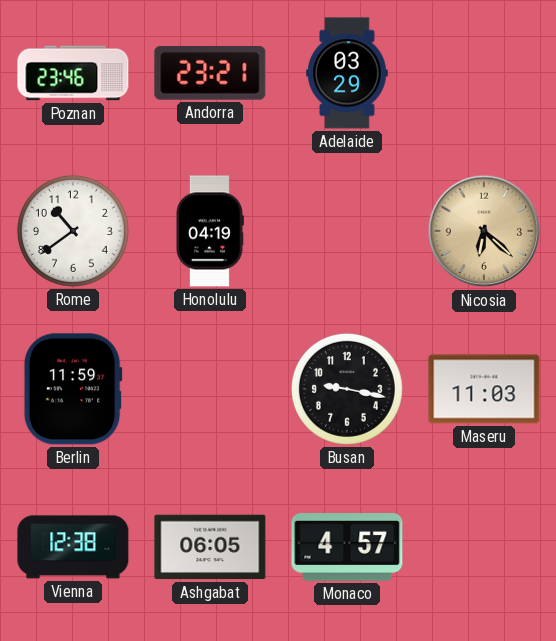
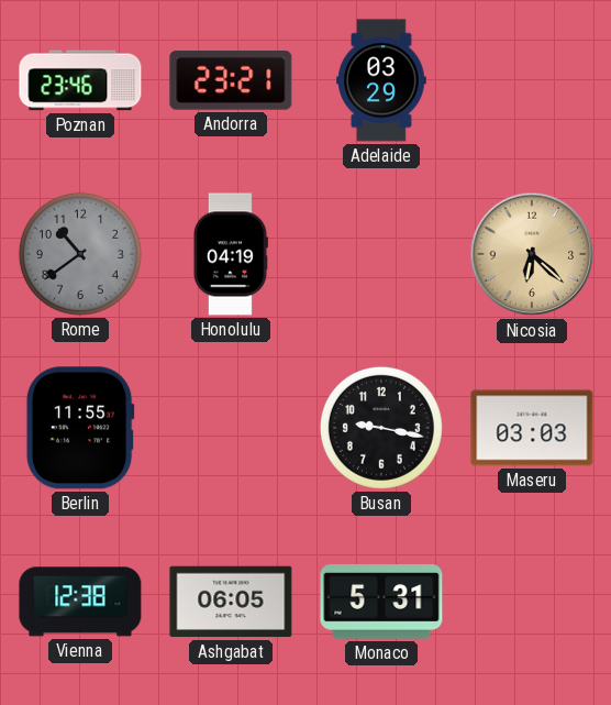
Rome dial: white -> grey (80, 254)
Berlin: 11:59 -> 11:55 (80, 428)
Maseru: 11:03 -> 03:03 (532, 428)
Monaco: 4:57 -> 5:31 (381, 603)
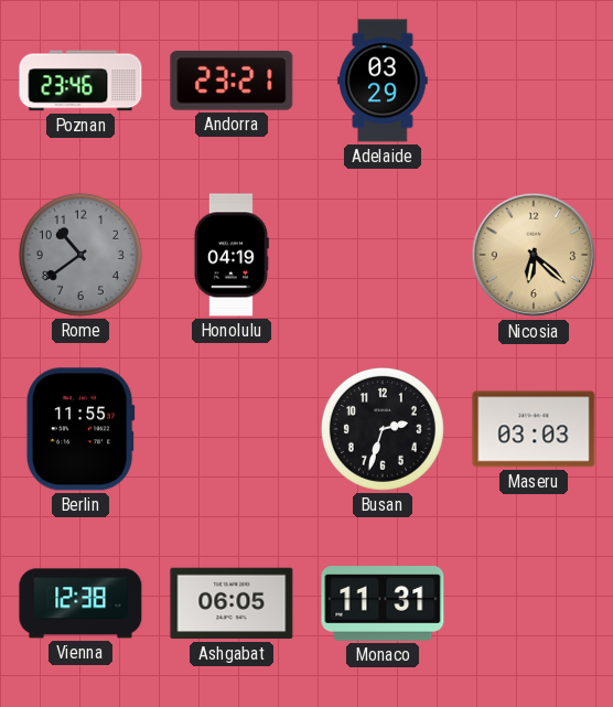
Busan: 9:17 -> 2:33 (383, 429)
Monaco: 5:31 -> 11:31 (383, 604)
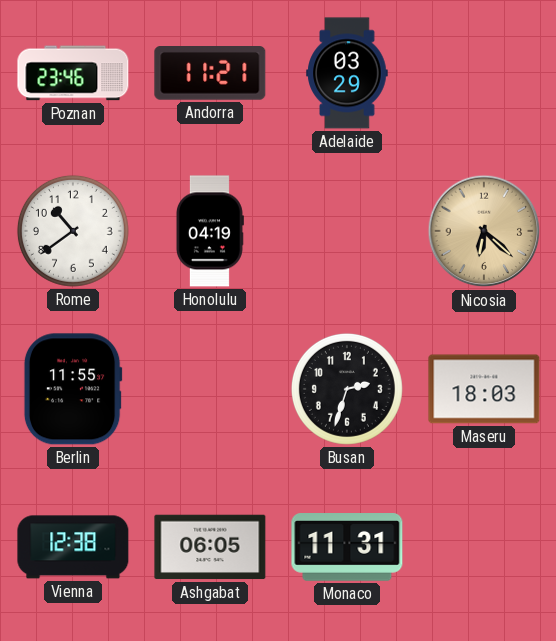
Andorra: 23:21 -> 11:21 (210, 74)
Rome dial: grey -> white (73, 231)
Maseru: 03:03 -> 18:03 (484, 389)
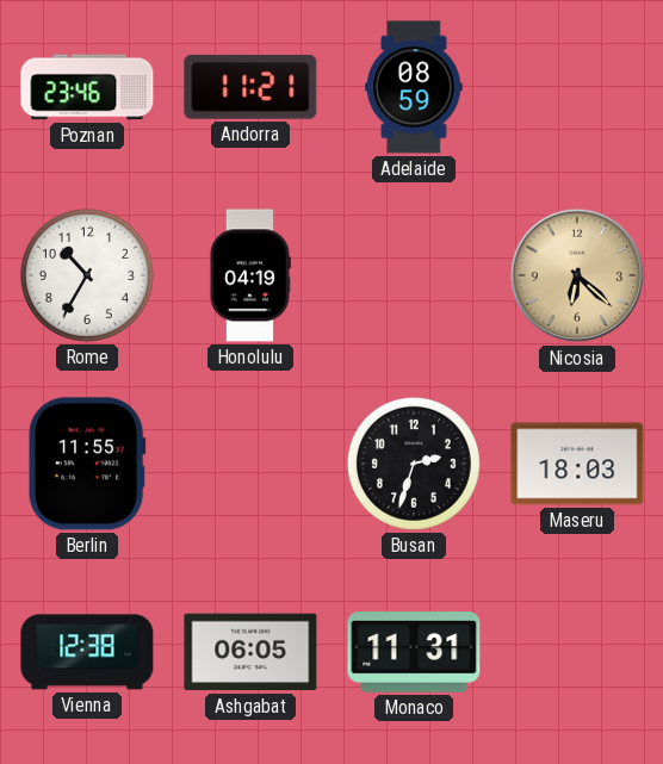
Adelaide: 03:29 -> 08:59 (414, 87)
Rome: 10:39 -> 10:35 (87, 275)
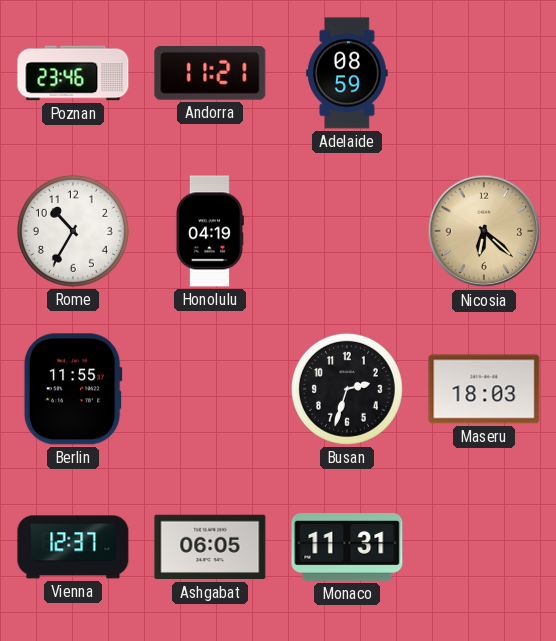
Vienna: 12:38 -> 12:37 (73, 547)
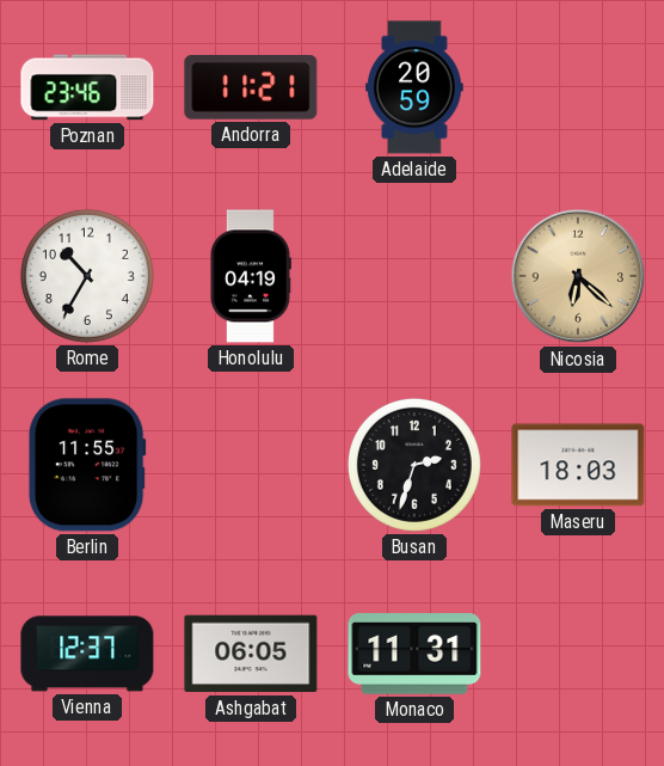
Adelaide: 08:59 -> 20:59 (414, 87)
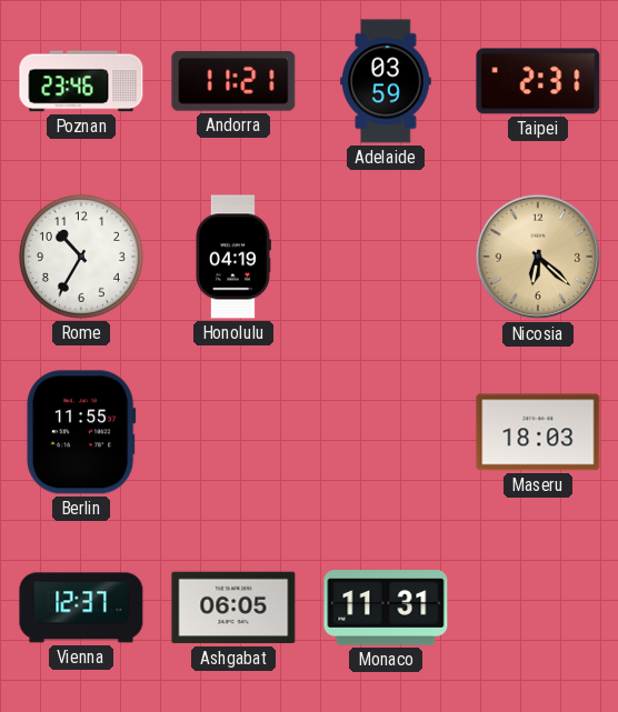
Adelaide: 20:59 -> 03:59 (386, 81)
Taipei: none -> 2:31 (538, 81)
Busan: 2:33 -> none (414, 465)
